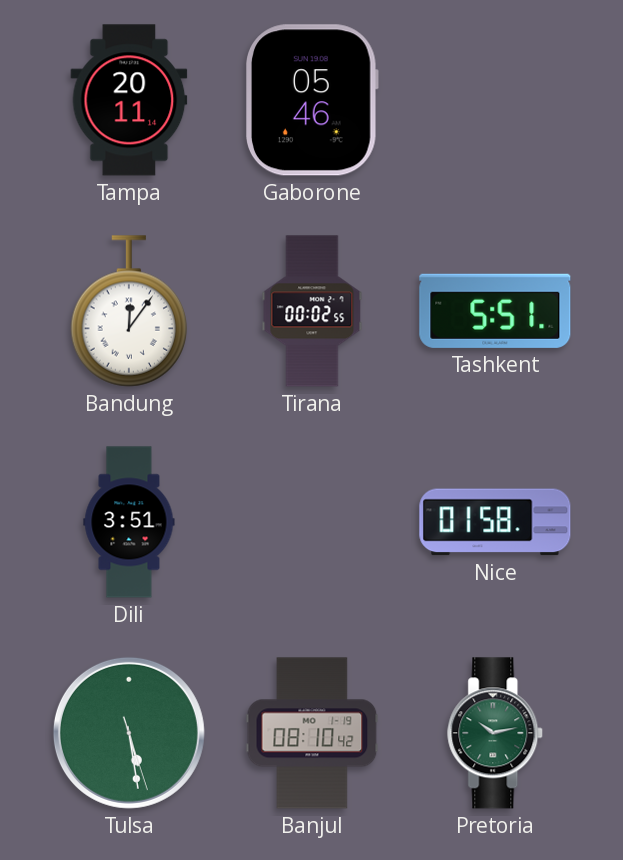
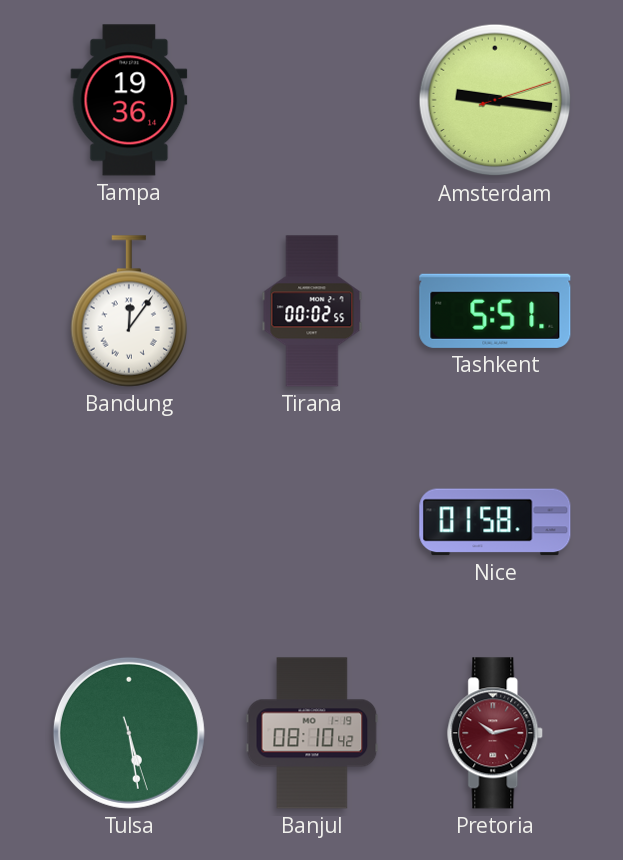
Tampa: 20:11 -> 19:36 (129, 100)
Gaborone: 05:46 -> none (313, 100)
Amsterdam: none -> 9:16 (495, 100)
Dili: 3:51 -> none (129, 522)
Pretoria dial: green -> burgundy (496, 733)
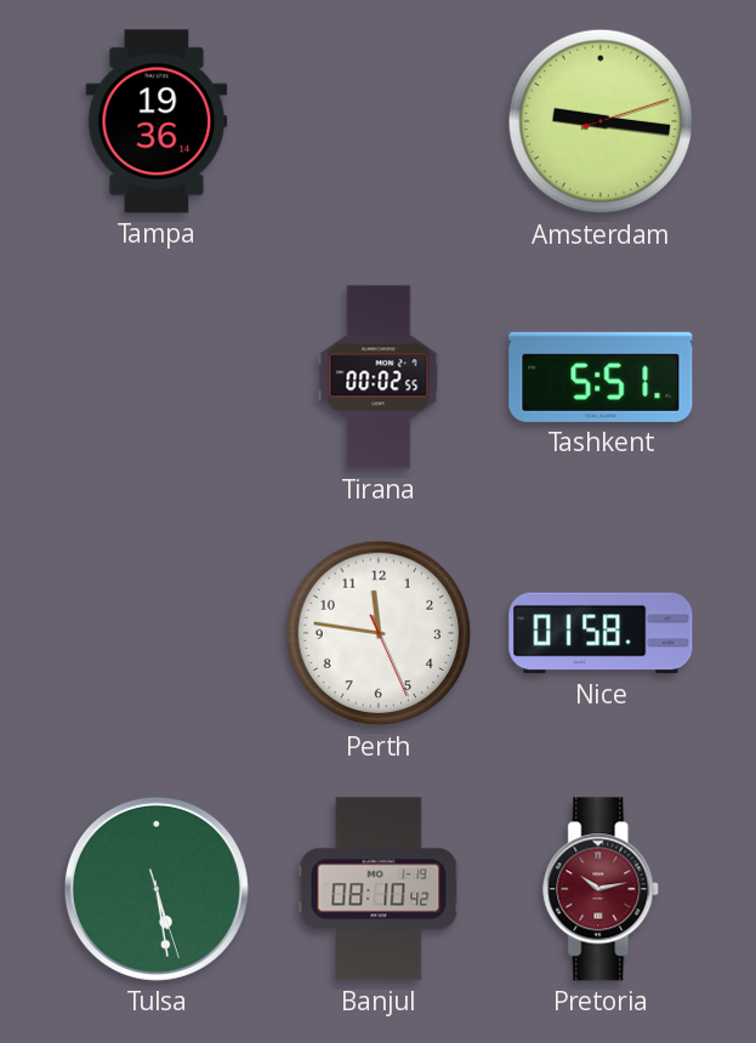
Bandung: 12:06 -> none (129, 311)
Perth: none -> 11:46 (379, 633)
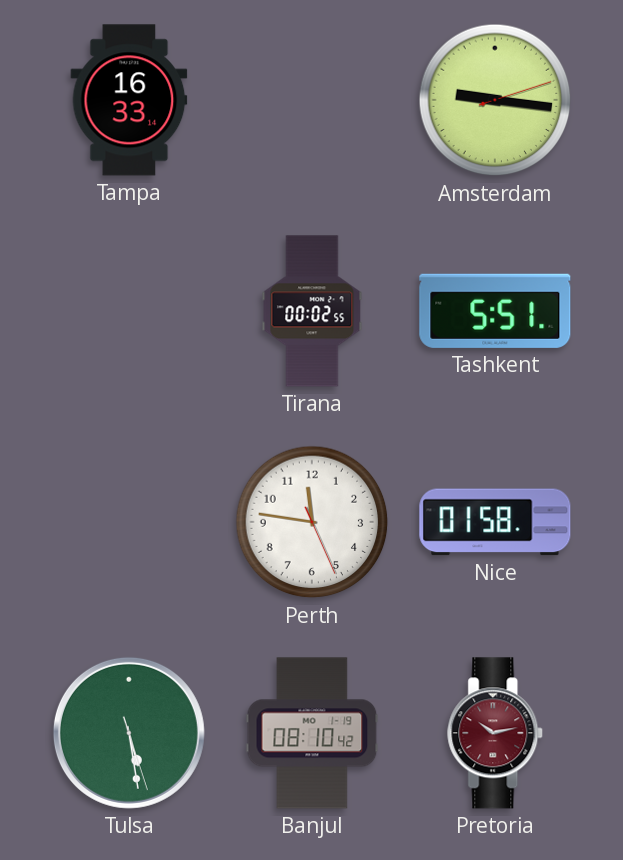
Tampa: 19:36 -> 16:33 (129, 100)
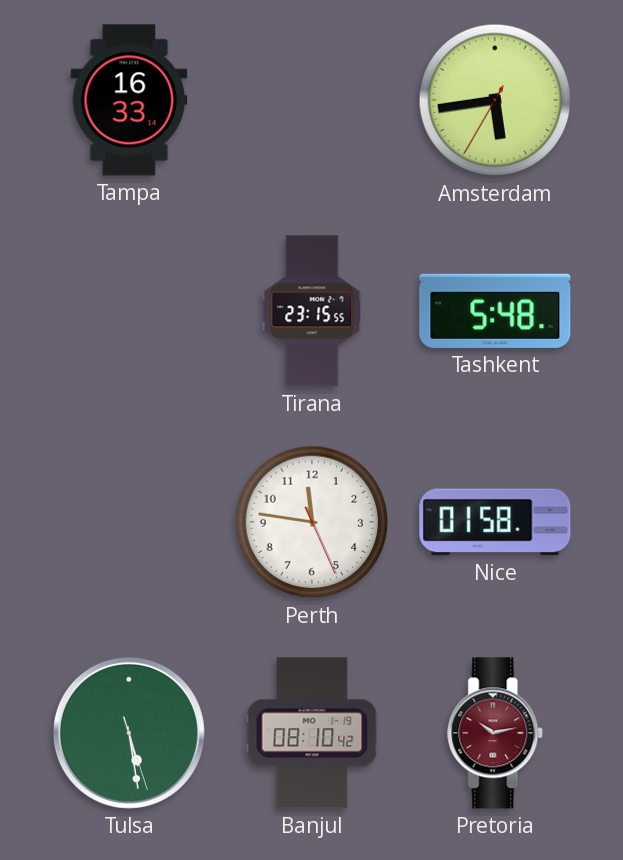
Amsterdam: 9:16 -> 5:43 (495, 100)
Tirana: 00:02 -> 23:15 (312, 311)
Tashkent: 5:51 -> 5:48 (495, 311)
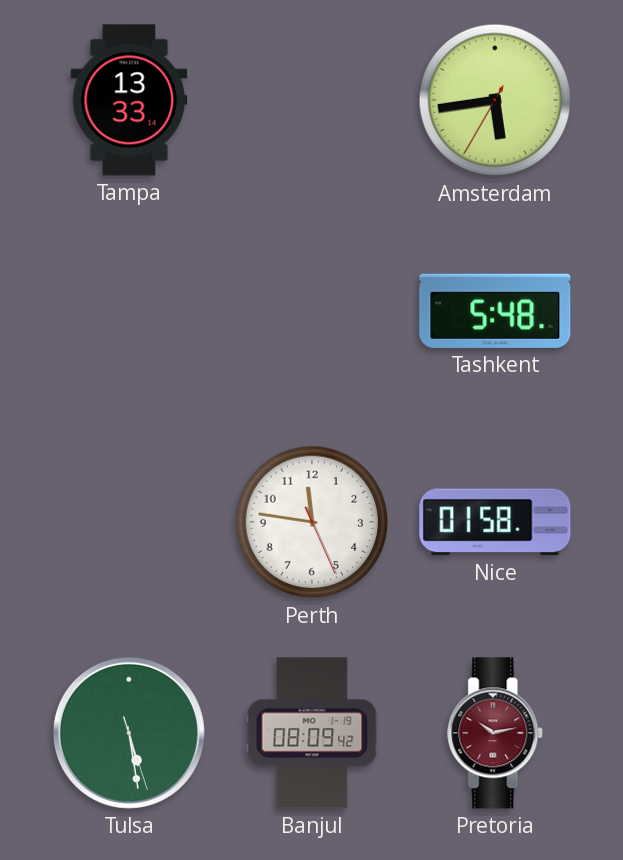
Tampa: 16:33 -> 13:33 (129, 100)
Tirana: 23:15 -> none (312, 311)
Banjul: 08:10 -> 08:09 (312, 733)
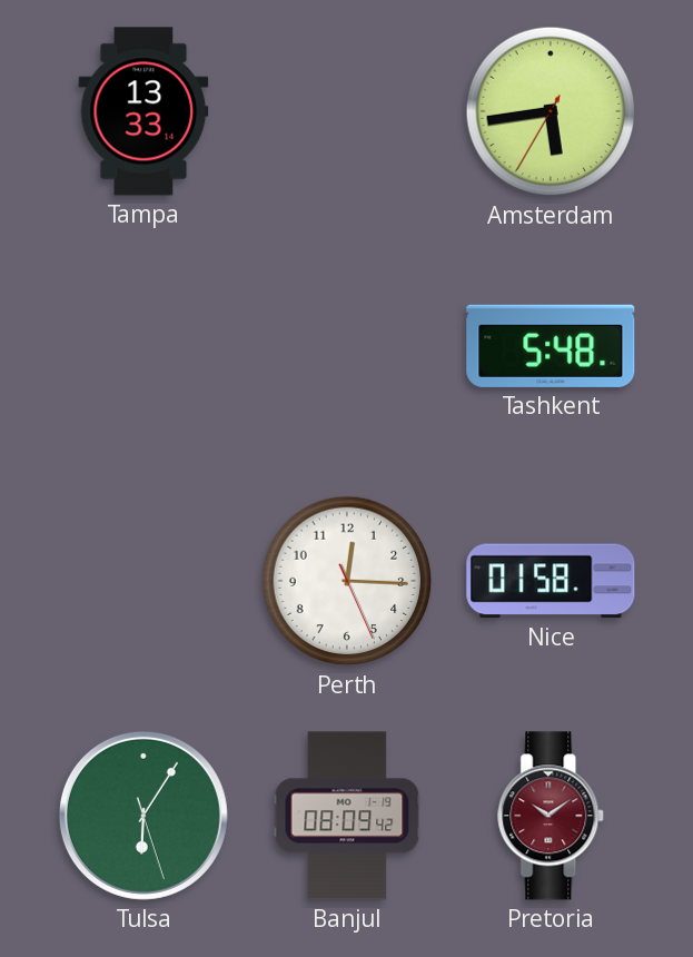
Perth: 11:46 -> 12:15 (347, 581)
Tulsa: 5:28 -> 6:05 (143, 816)
Pretoria: 10:13 -> 10:09 (552, 816)
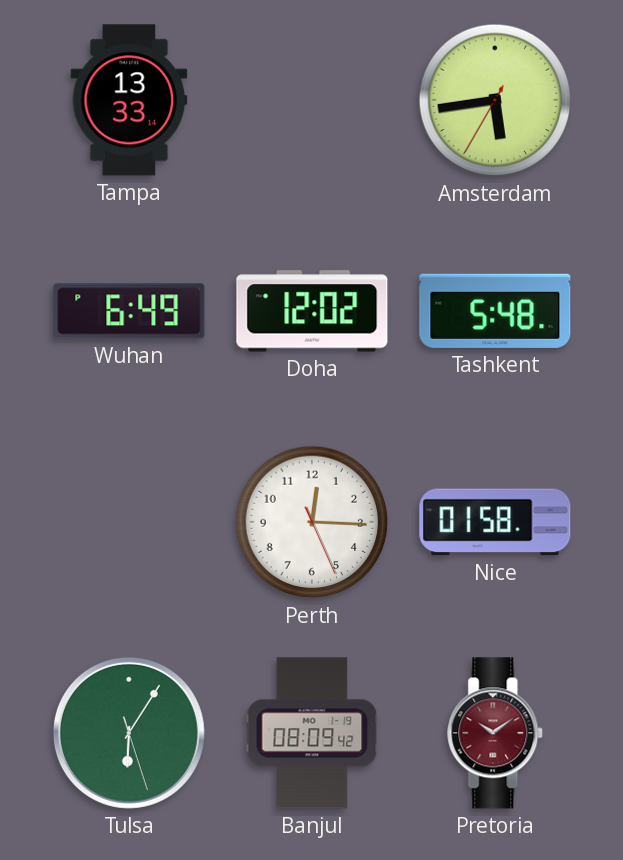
Wuhan: none -> 6:49 (129, 311)
Doha: none -> 12:02 (312, 311)
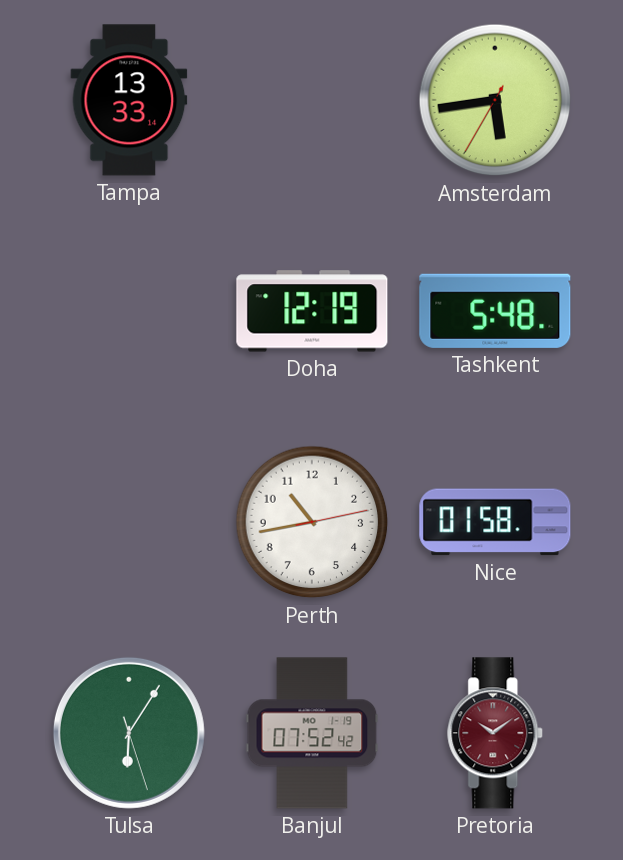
Wuhan: 6:49 -> none (129, 311)
Doha: 12:02 -> 12:19 (312, 311)
Perth: 12:15 -> 10:43 (312, 522)
Banjul: 08:09 -> 07:52 (312, 733)
